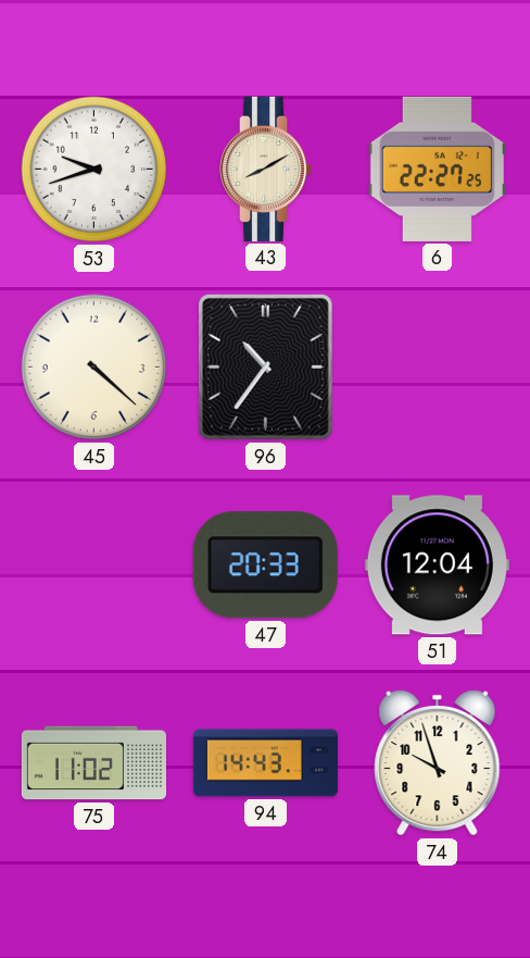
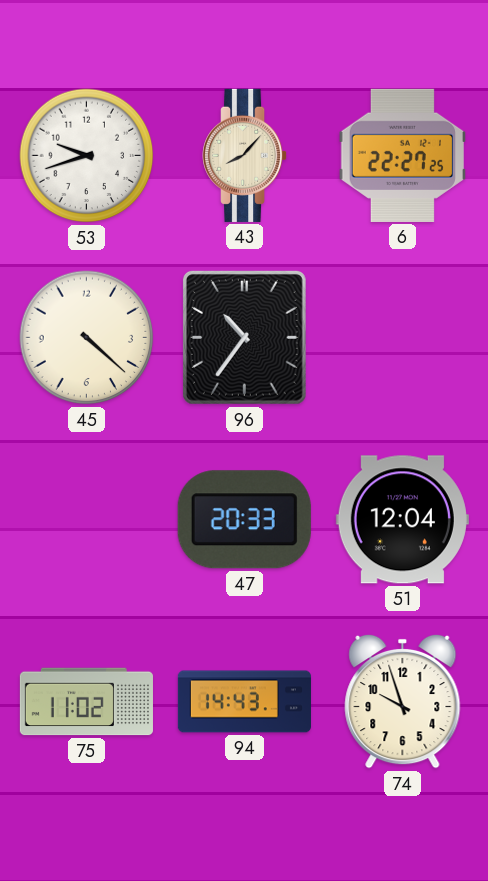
43: 8:10 -> 8:07 (246, 155)
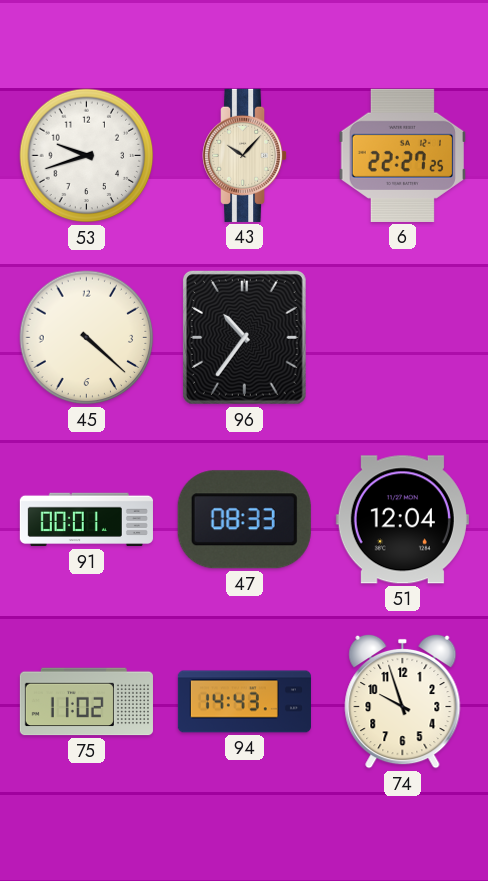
43: 8:07 -> 10:07 (246, 155)
91: none -> 00:01 (86, 520)
47: 20:33 -> 08:33 (244, 520)
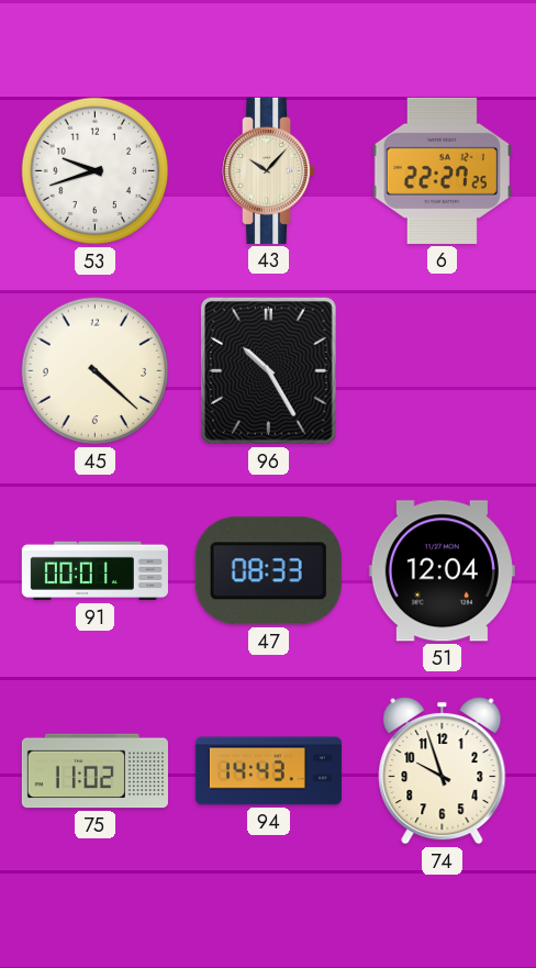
96: 10:36 -> 10:25 (268, 370)
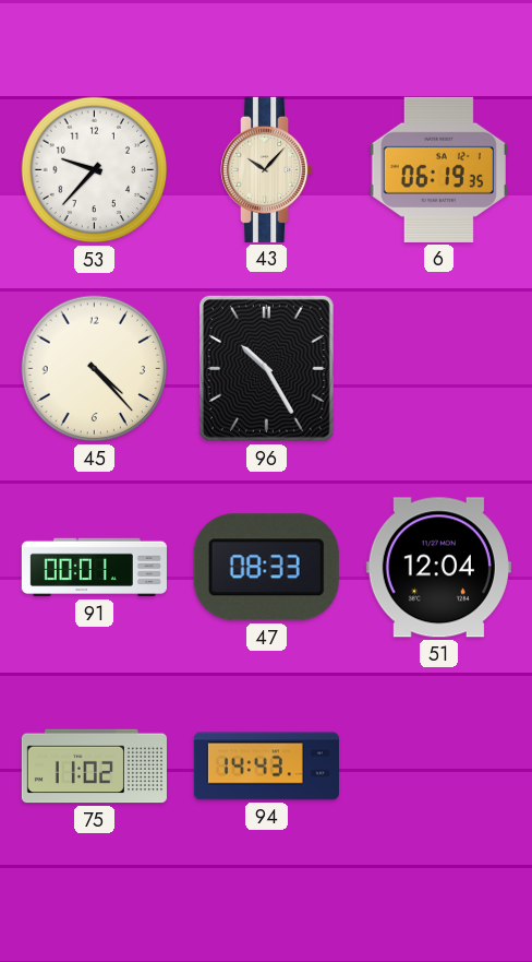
53: 9:42 -> 9:37 (95, 170)
6: 22:27 -> 06:19 (438, 169)
45: 4:22 -> 4:23 (95, 369)
74: 9:57 -> none (443, 770)
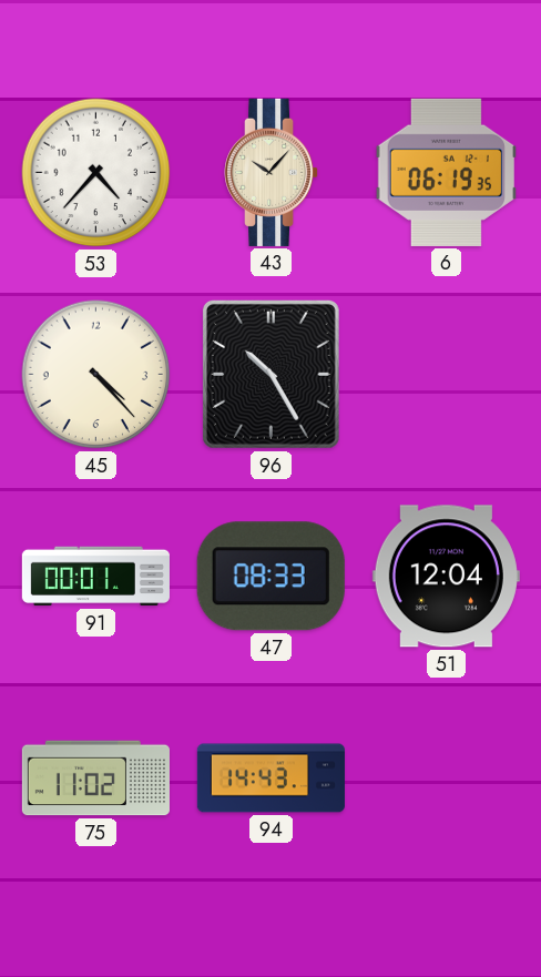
53: 9:37 -> 4:37 (96, 173)
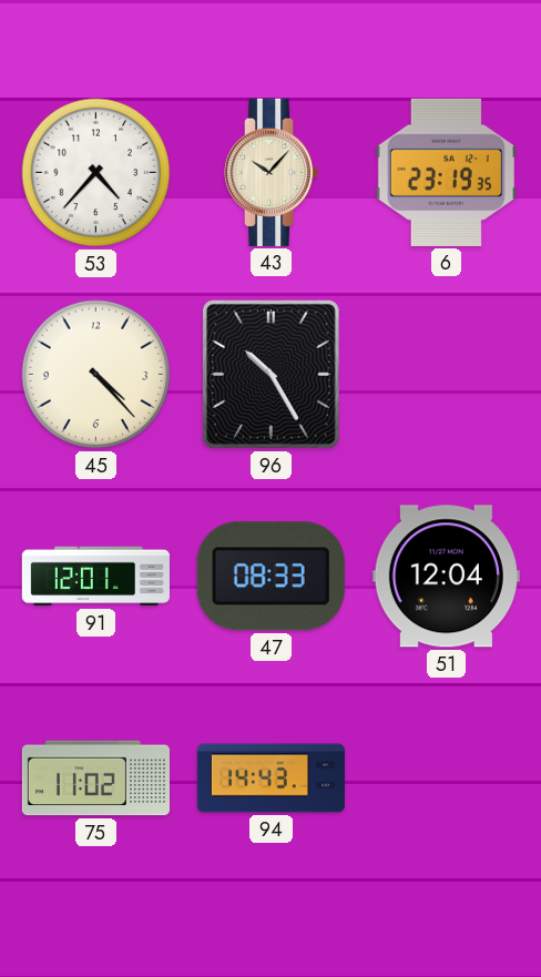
6: 06:19 -> 23:19 (446, 172)
91: 00:01 -> 12:01 (95, 577)
